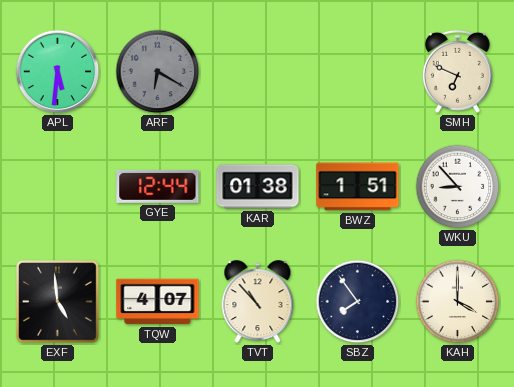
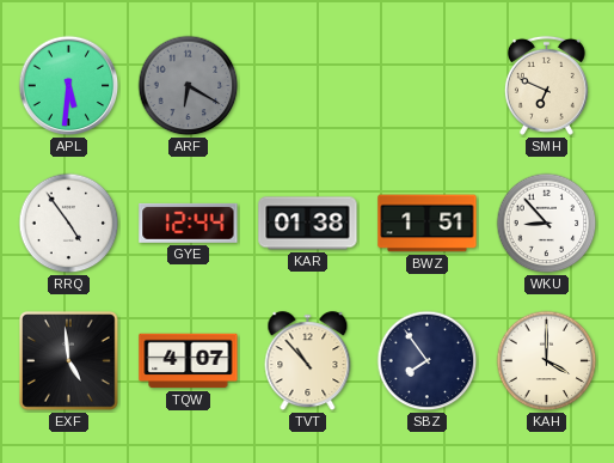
RRQ: none -> 4:54 (69, 224)
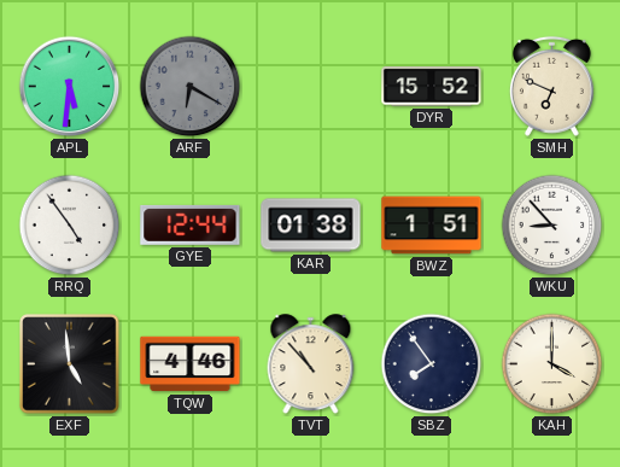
DYR: none -> 15:52 (432, 87)
TQW: 4:07 -> 4:46 (191, 364)
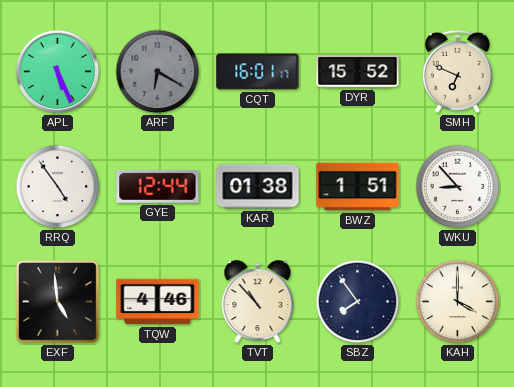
APL: 5:31 -> 5:26 (58, 72)
CQT: none -> 16:01 (258, 72)
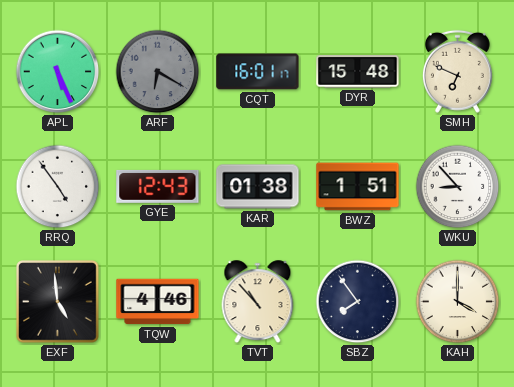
DYR: 15:52 -> 15:48 (358, 72)
GYE: 12:44 -> 12:43 (158, 186)
